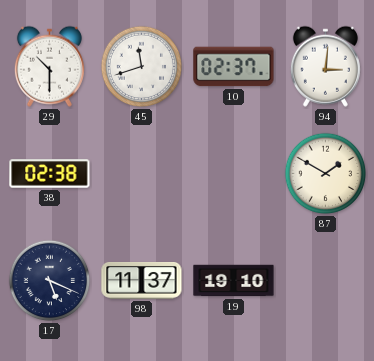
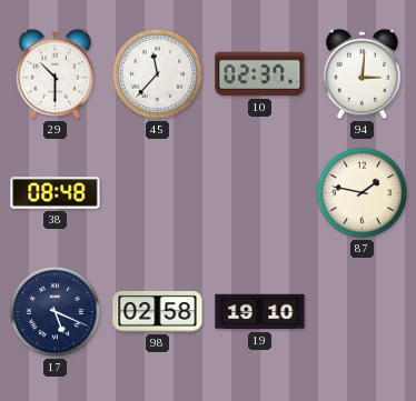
45: 11:42 -> 11:37 (158, 74)
38: 02:38 -> 08:48 (56, 193)
87: 1:50 -> 1:47 (363, 193)
98: 11:37 -> 02:58 (158, 312)
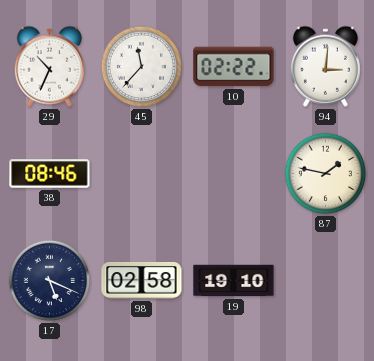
29: 10:30 -> 10:34 (49, 66)
10: 02:37 -> 02:22 (234, 67)
38: 08:48 -> 08:46 (50, 174)
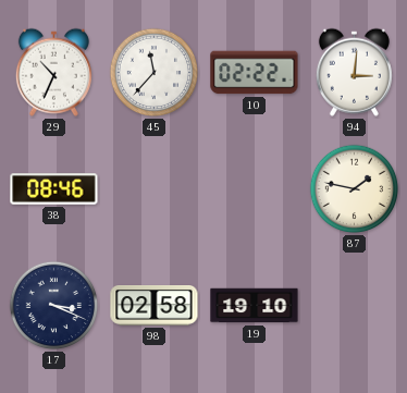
17: 5:19 -> 3:19 (54, 306)
